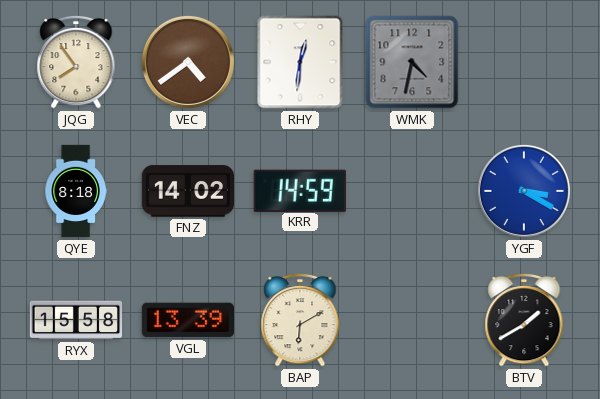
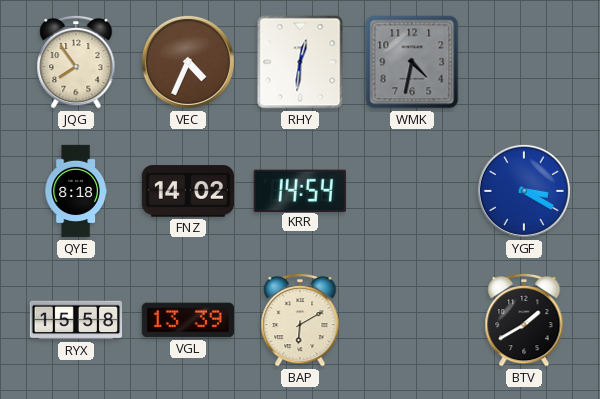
VEC: 4:39 -> 4:34 (188, 62)
KRR: 14:59 -> 14:54 (300, 190)
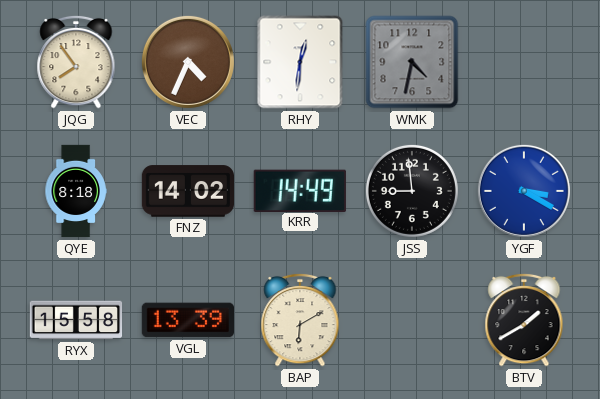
KRR: 14:54 -> 14:49 (300, 190)
JSS: none -> 8:59 (412, 191)
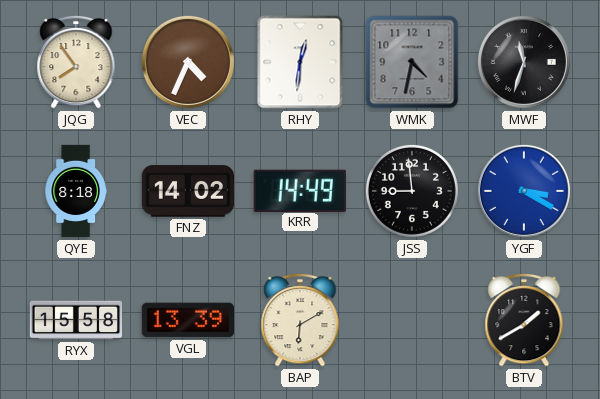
MWF: none -> 11:33 (524, 62)
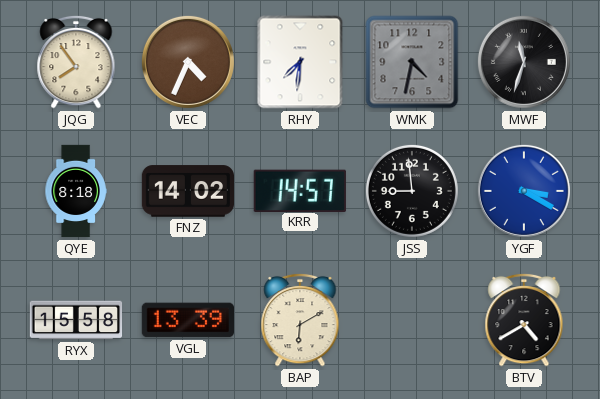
RHY: 12:31 -> 7:31 (300, 62)
KRR: 14:49 -> 14:57 (300, 190)
BTV: 1:40 -> 4:40 (524, 320)
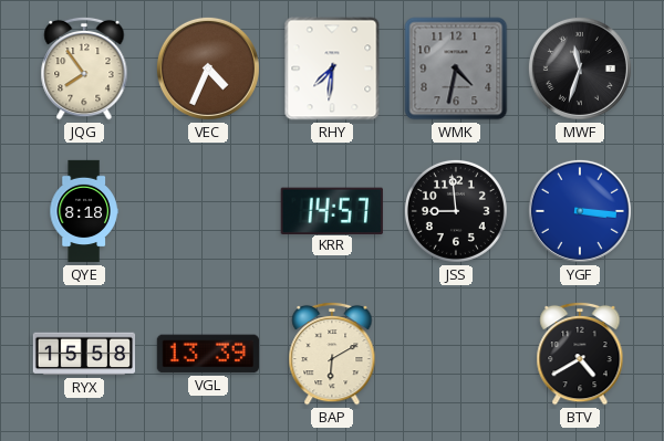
FNZ: 14:02 -> none (187, 191)
YGF: 3:20 -> 3:16 (580, 211)
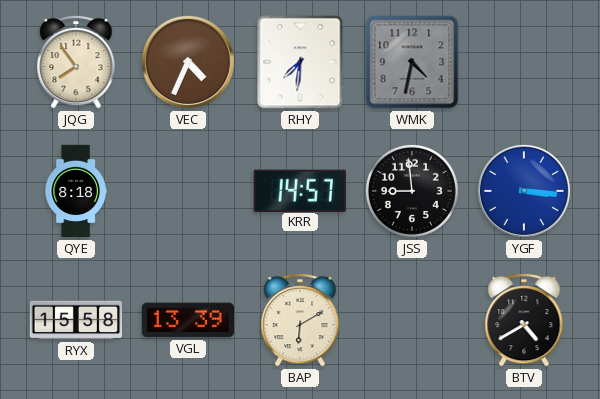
MWF: 11:33 -> none (580, 69)
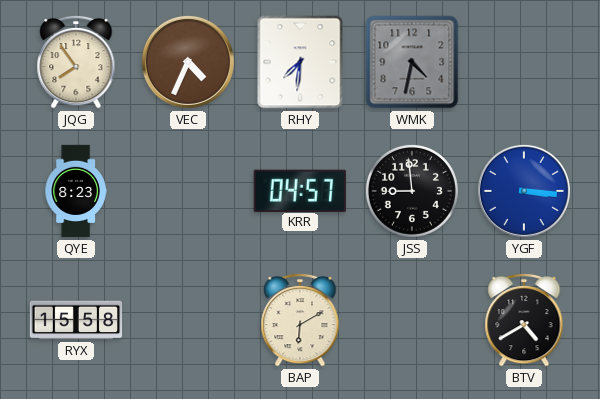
QYE: 8:18 -> 8:23 (76, 191)
KRR: 14:57 -> 04:57 (300, 190)
VGL: 13:39 -> none (187, 320)
